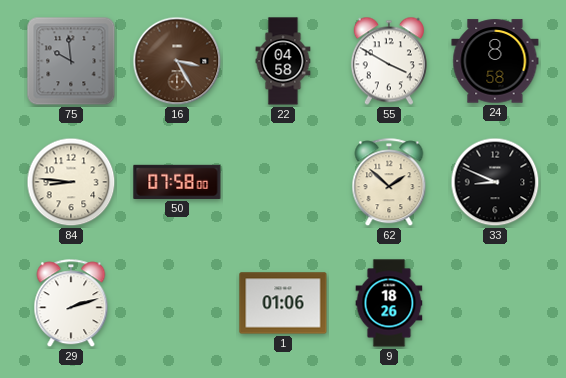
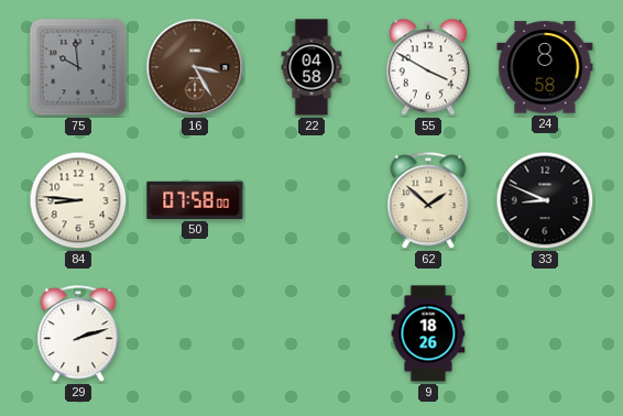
1: 01:06 -> none (283, 303)
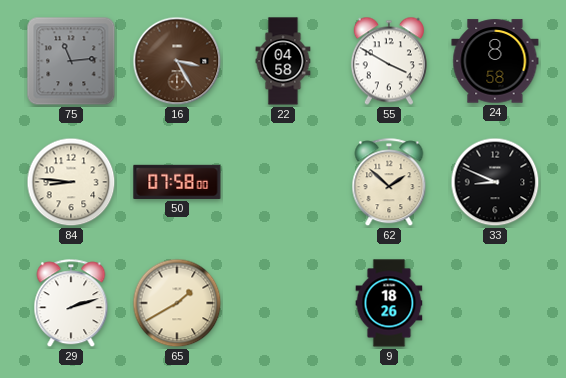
75: 9:59 -> 11:14 (71, 61)
65: none -> 1:40 (177, 303)
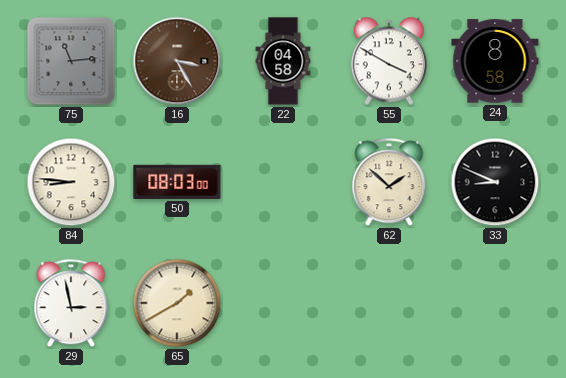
50: 07:58 -> 08:03 (177, 182)
29: 2:12 -> 2:58 (71, 304)
9: 18:26 -> none (389, 303)
